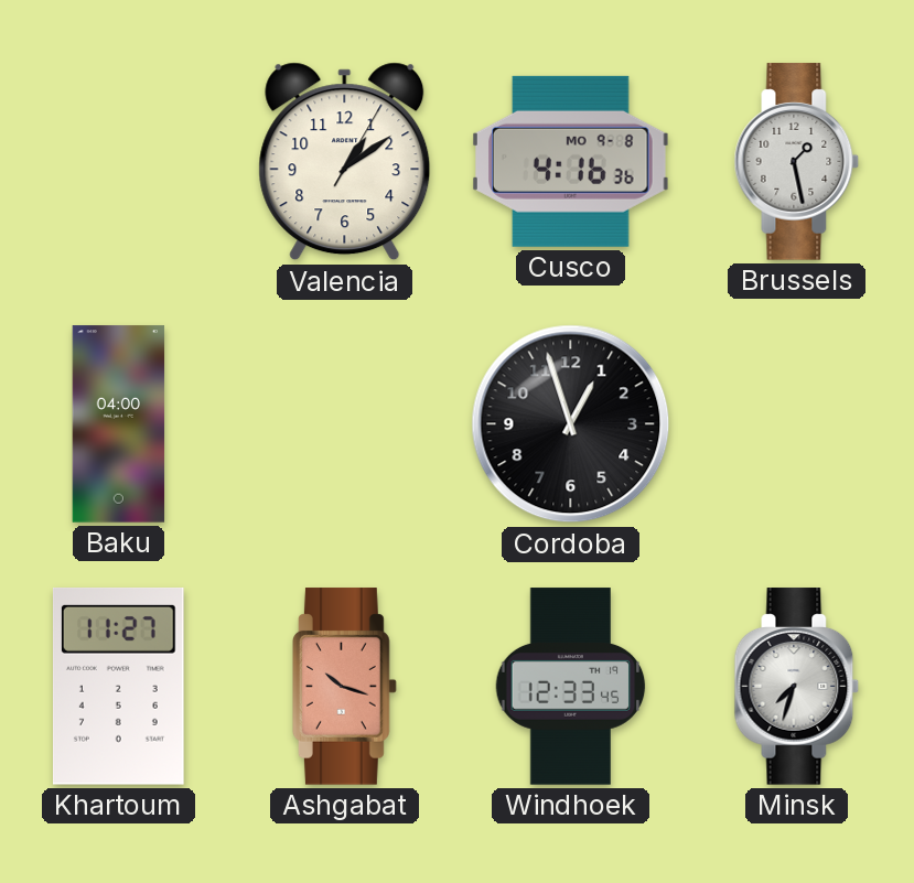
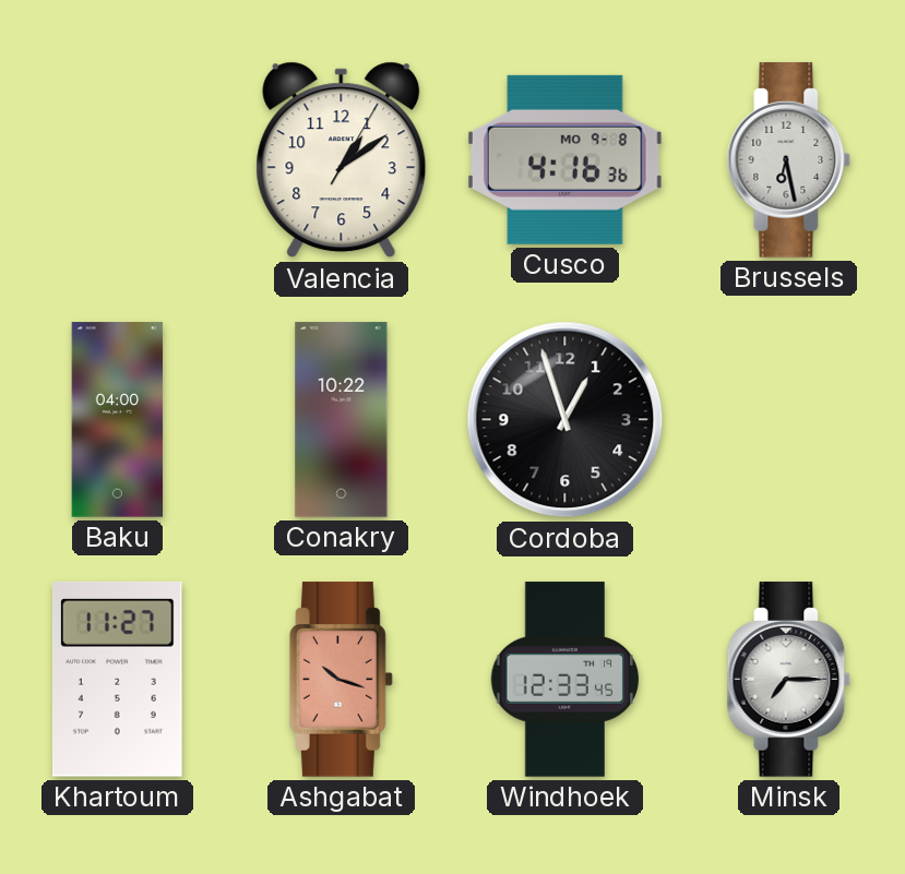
Brussels: 1:28 -> 6:28 (789, 160)
Conakry: none -> 10:22 (342, 420)
Minsk: 7:33 -> 7:15 (789, 680)
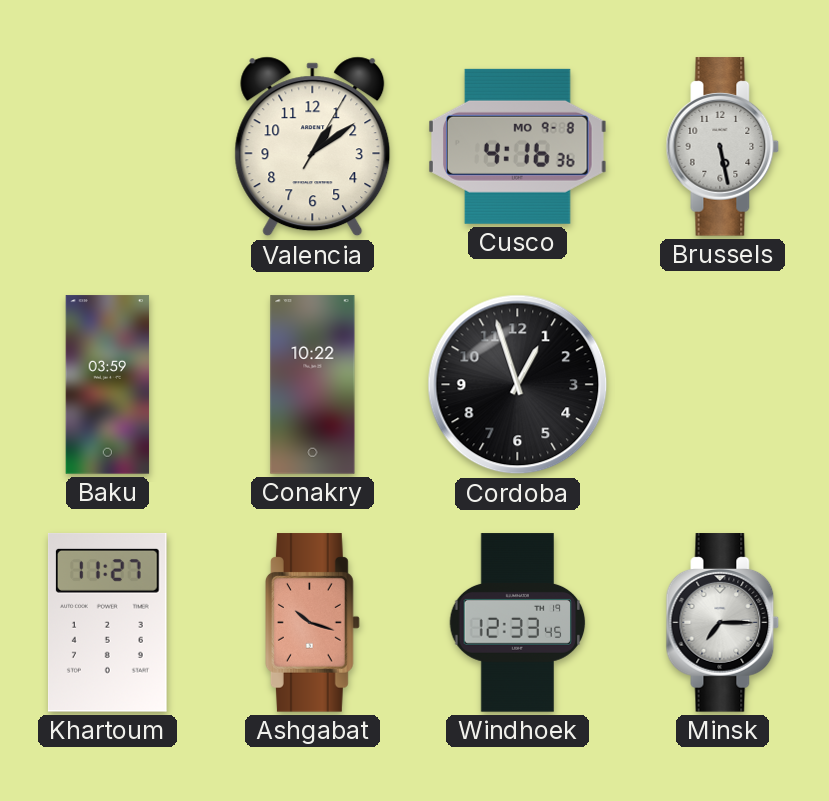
Brussels: 6:28 -> 5:28 (723, 147)
Baku: 04:00 -> 03:59 (108, 385)
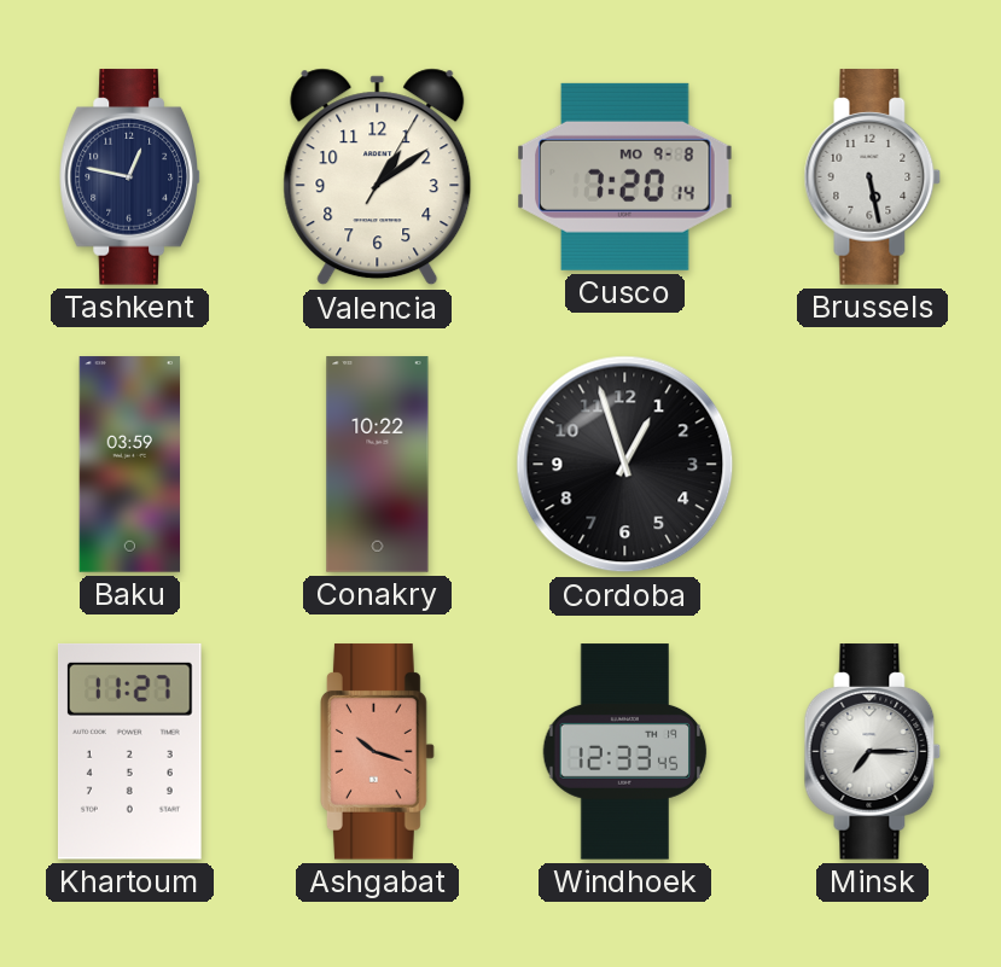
Tashkent: none -> 12:47 (129, 177)
Cusco: 4:16 -> 7:20 (625, 176)
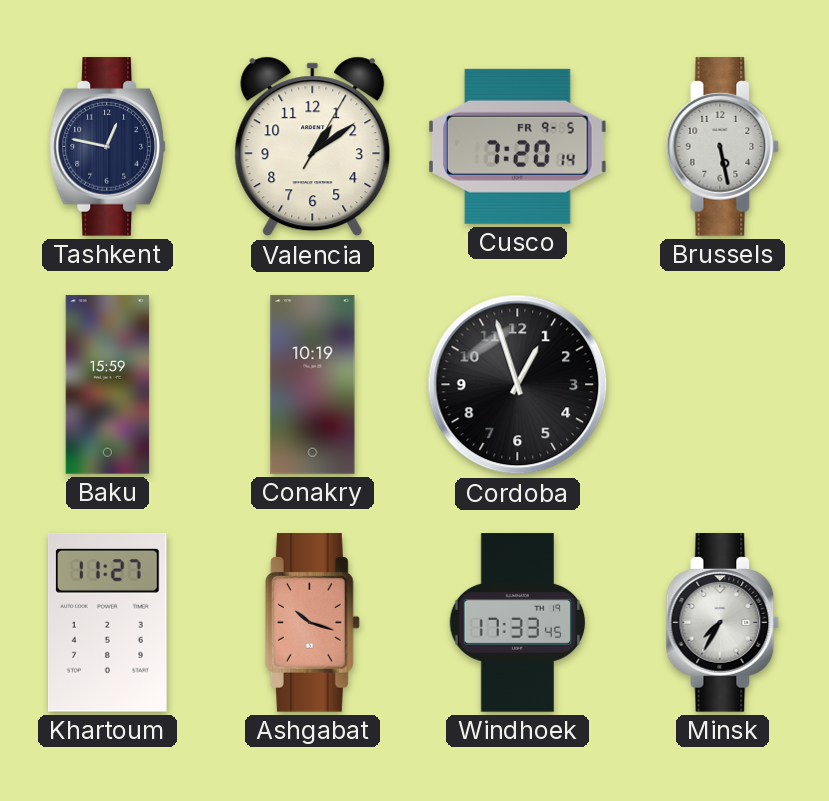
Cusco date: MO 9-8 -> FR 9-5 (518, 146)
Baku: 03:59 -> 15:59 (108, 385)
Conakry: 10:22 -> 10:19 (313, 385)
Windhoek: 12:33 -> 17:33 (518, 623)
Minsk: 7:15 -> 7:35 (723, 623)
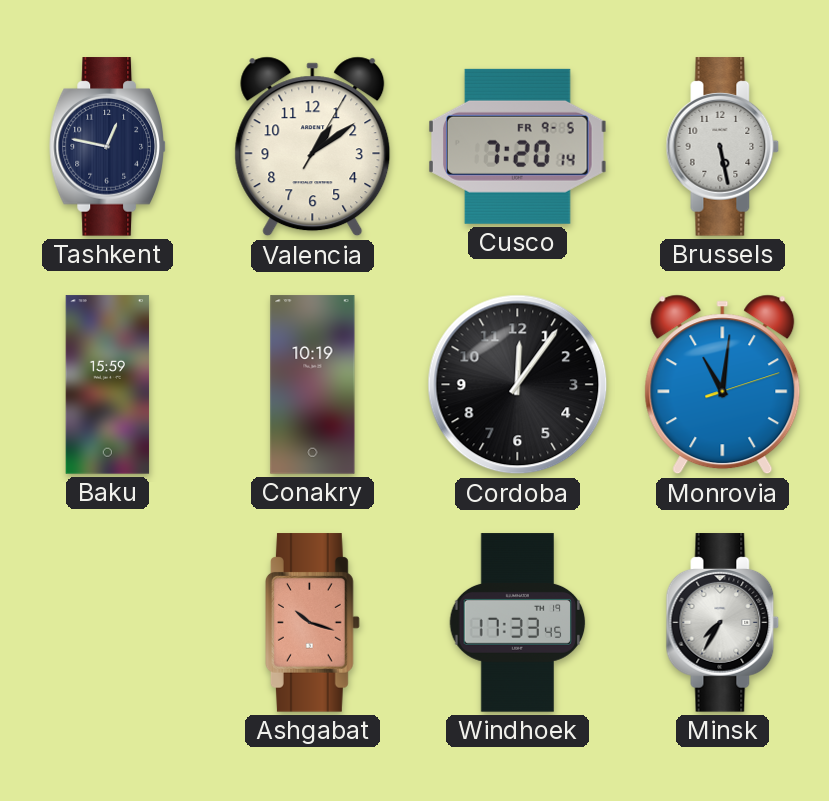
Cordoba: 12:57 -> 12:06 (518, 385)
Monrovia: none -> 11:01 (723, 385)
Khartoum: 11:27 -> none (107, 623)
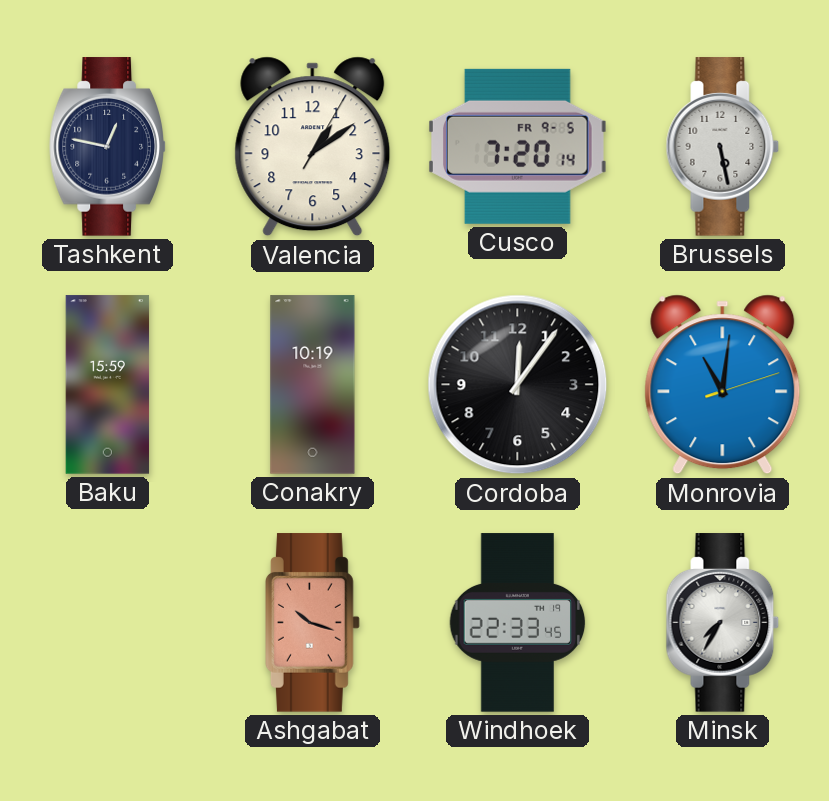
Windhoek: 17:33 -> 22:33 (518, 623)
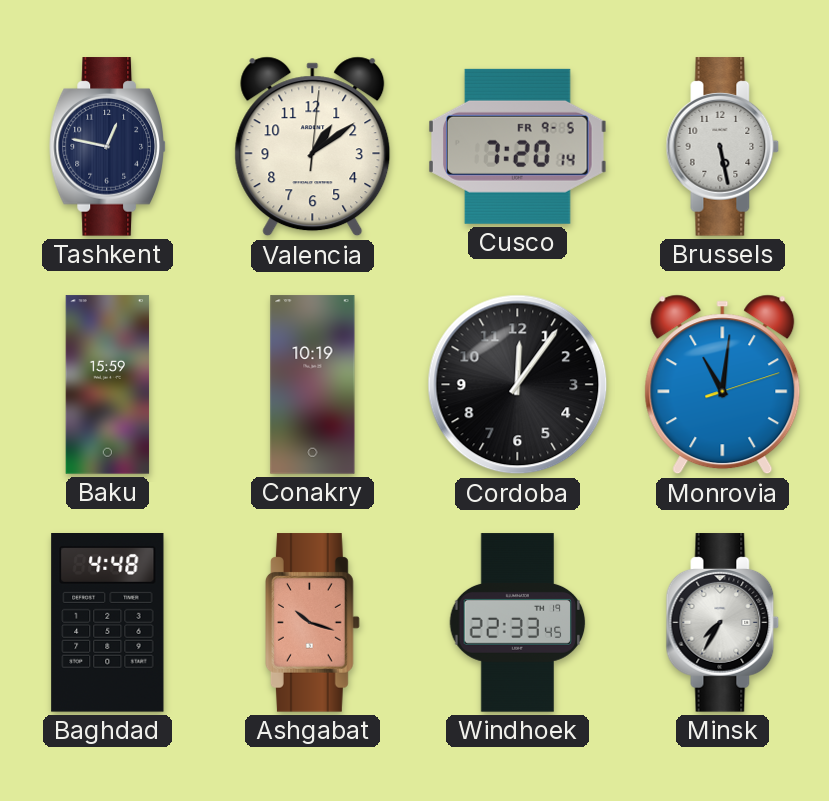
Valencia: 1:09:05 -> 1:09:01 (313, 147)
Baghdad: none -> 4:48 (108, 623)
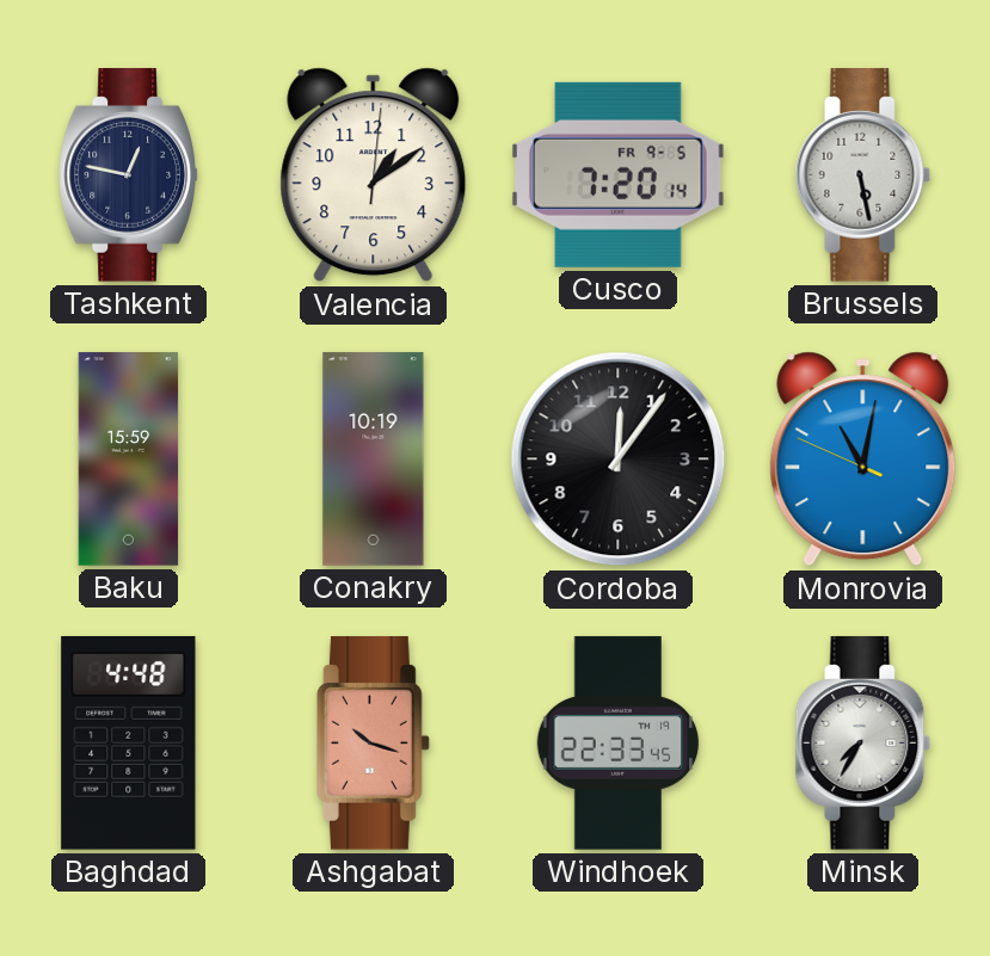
Monrovia: 11:01:12 -> 11:01:49 (863, 460)
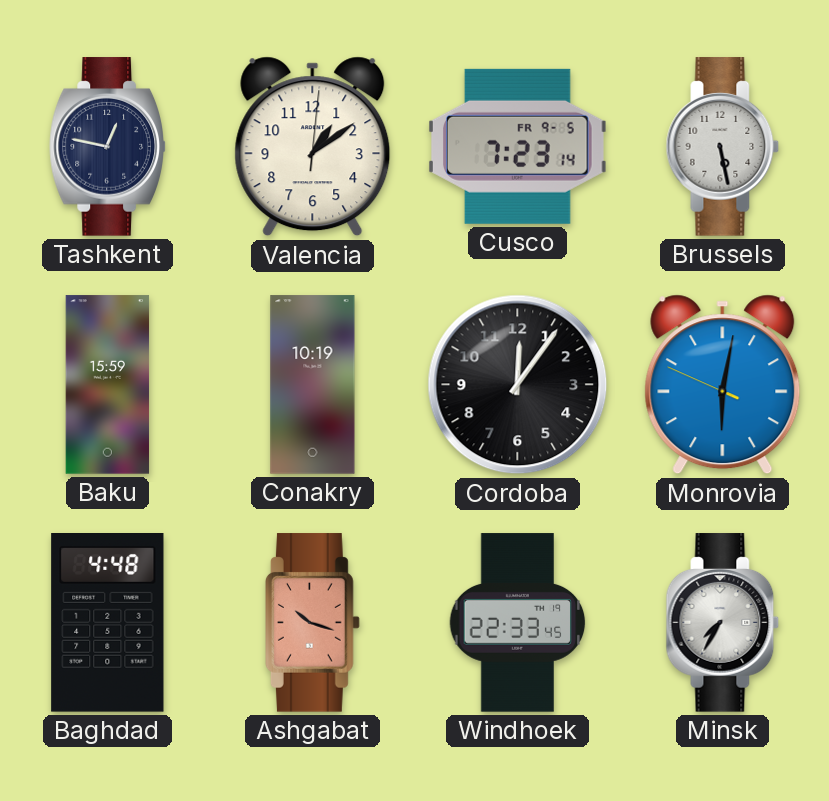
Cusco: 7:20 -> 7:23 (518, 146)
Monrovia: 11:01 -> 6:01 (723, 385)
